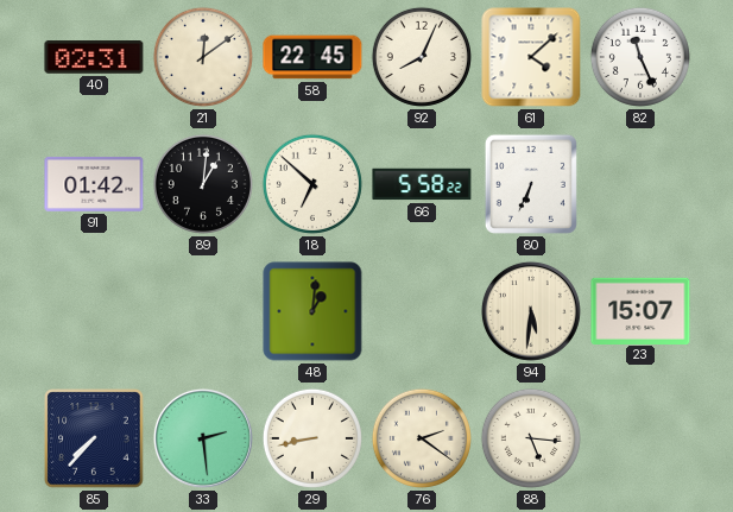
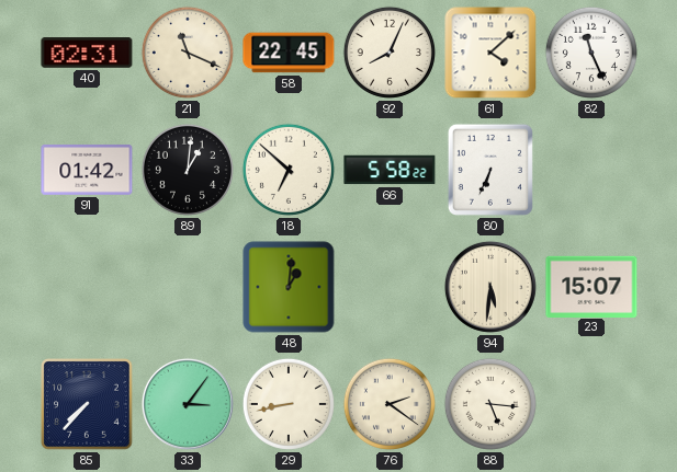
21: 12:09 -> 11:19 (188, 53)
33: 2:29 -> 3:06 (188, 404)
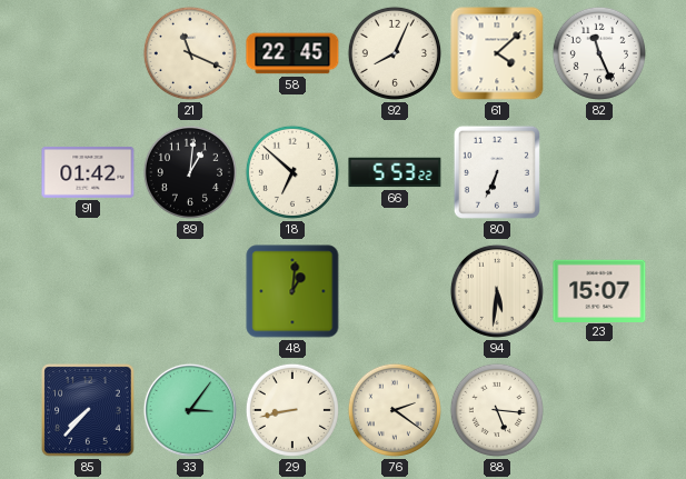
40: 02:31 -> none (87, 54)
66: 5:58 -> 5:53 (395, 172)
